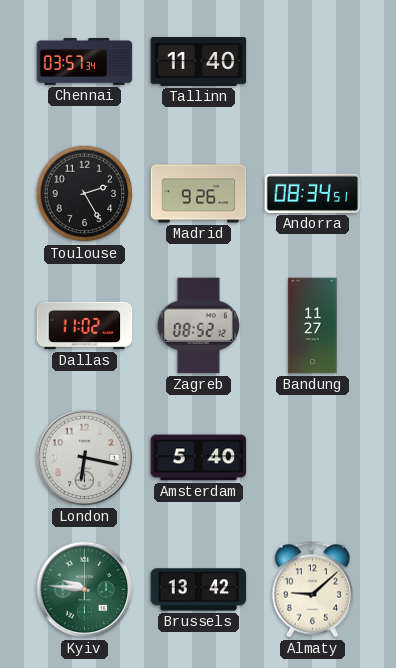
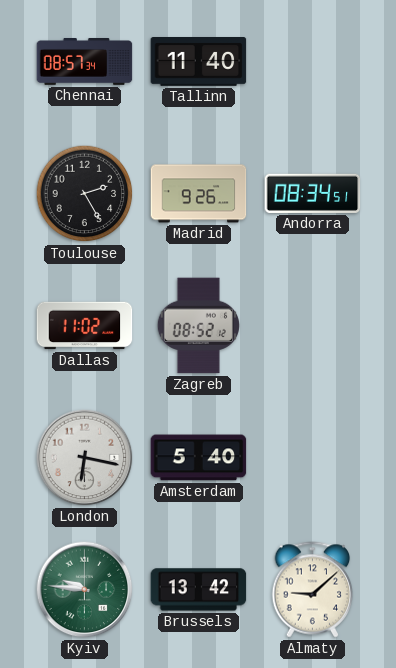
Chennai: 03:57 -> 08:57 (85, 62)
Bandung: 11:27 -> none (313, 326)
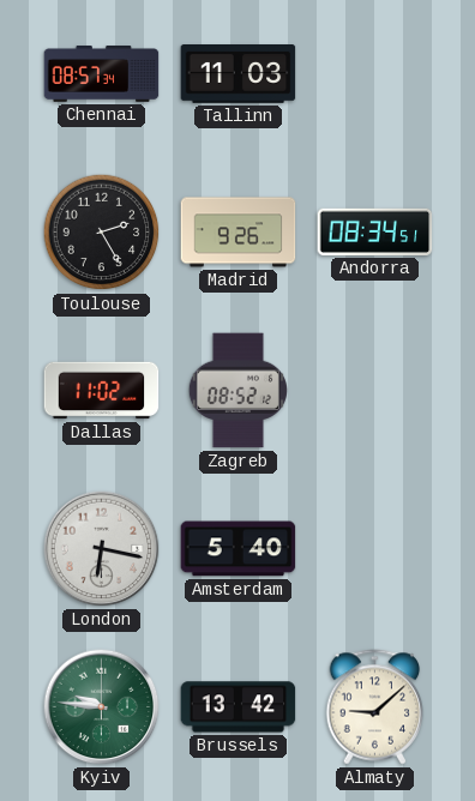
Tallinn: 11:40 -> 11:03 (239, 74)
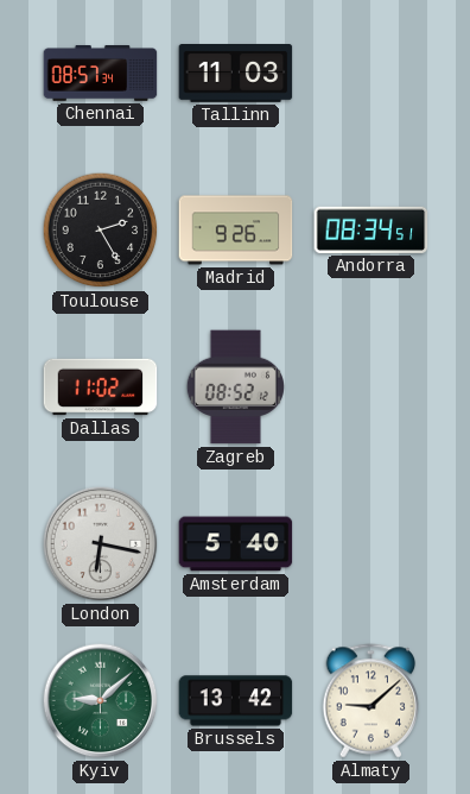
Kyiv: 9:46 -> 9:08 (101, 701)
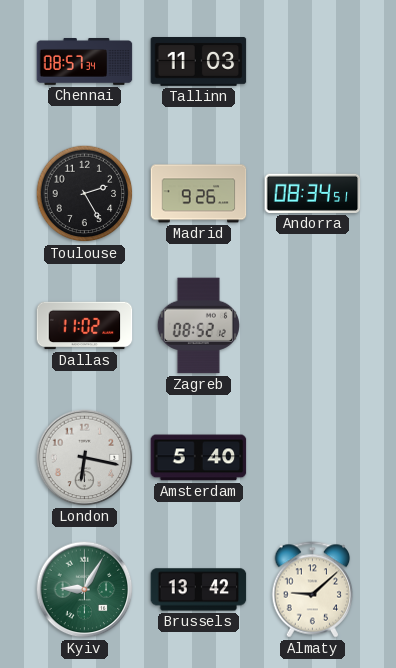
Kyiv: 9:08 -> 9:05 (85, 590)
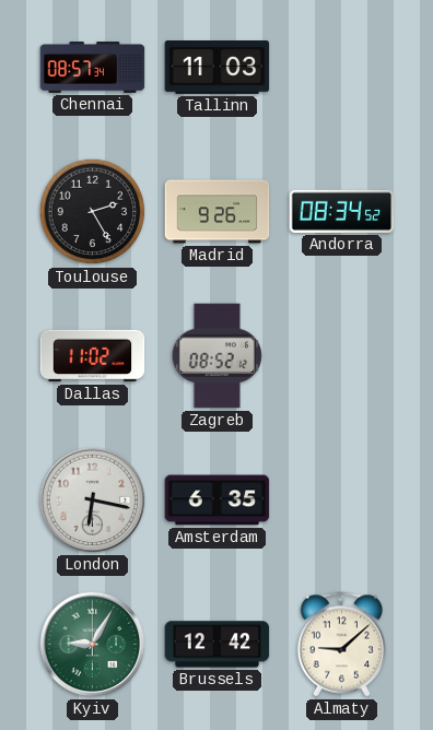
Andorra: 08:34:51 -> 08:34:52 (342, 211)
Amsterdam: 5:40 -> 6:35 (218, 501)
Brussels: 13:42 -> 12:42 (218, 645)
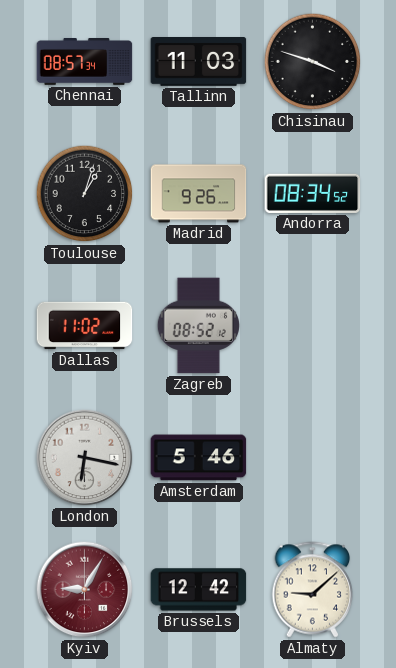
Chisinau: none -> 3:48 (313, 62)
Toulouse: 2:25 -> 1:03 (85, 194)
Amsterdam: 6:35 -> 5:46 (199, 458)
Kyiv dial: green -> burgundy (85, 590)
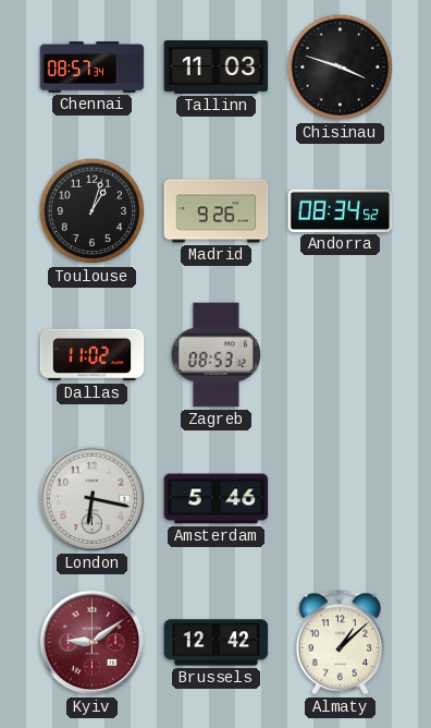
Zagreb: 08:52 -> 08:53 (215, 355)
Kyiv: 9:05 -> 9:09 (93, 643)
Almaty: 9:08 -> 1:08 (341, 643)
